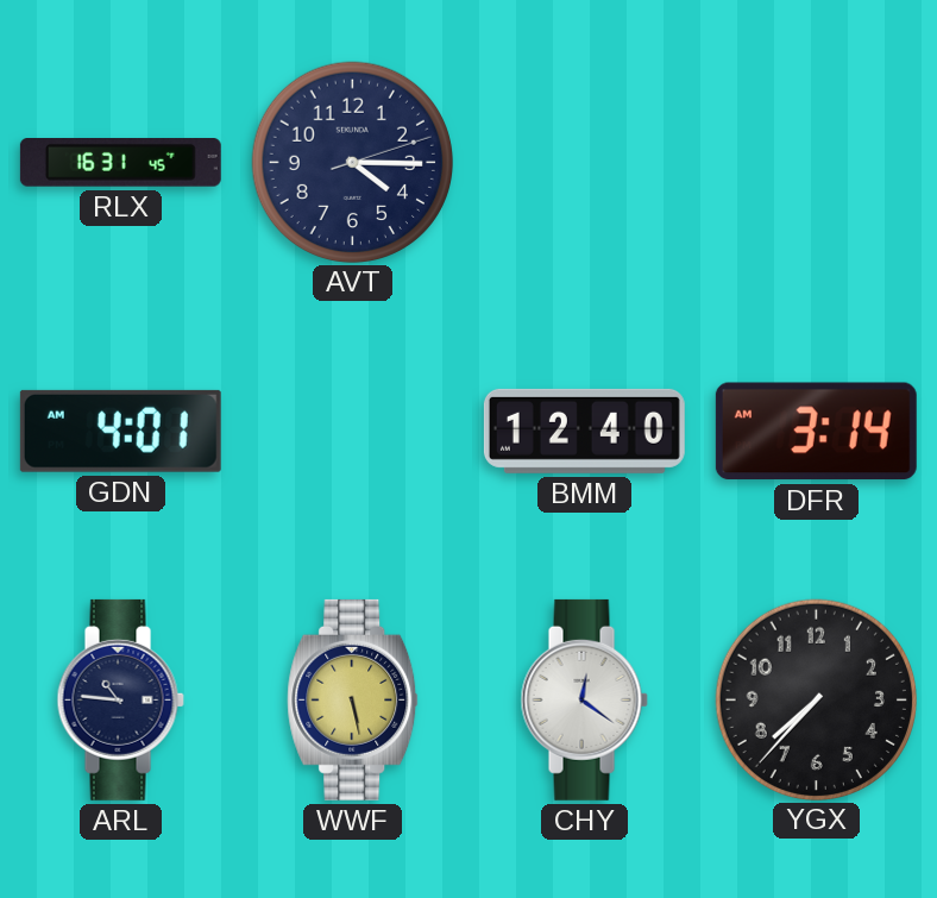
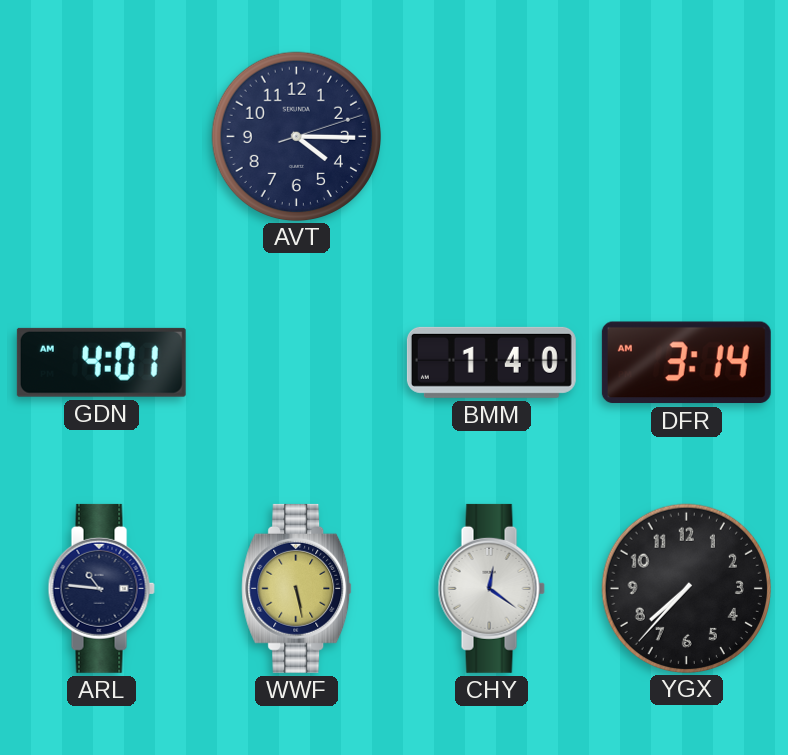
RLX: 16:31 -> none (120, 163)
BMM: 12:40 -> 1:40 (491, 362)
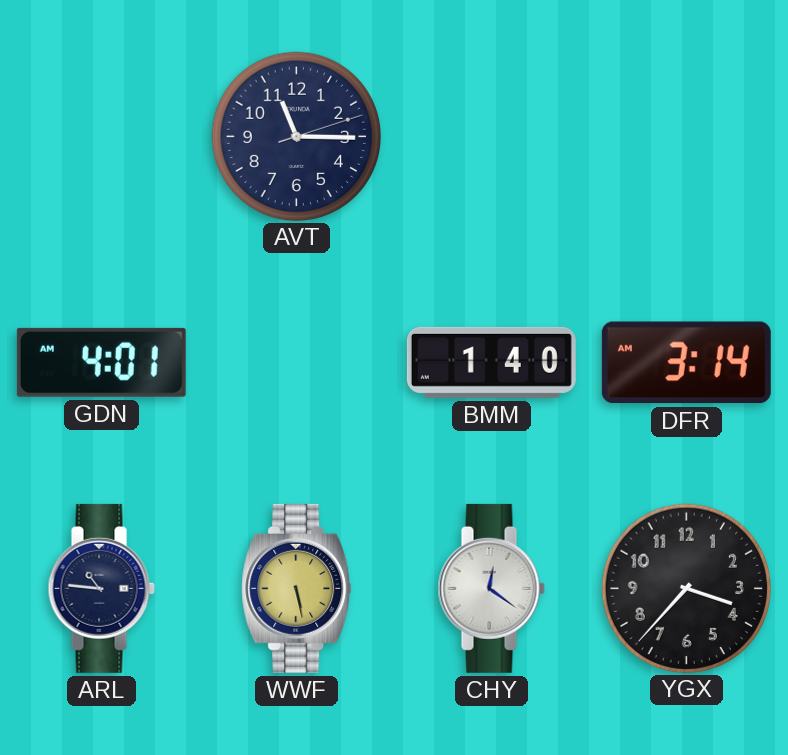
AVT: 4:15 -> 11:15 (296, 136)
YGX: 7:37 -> 3:37 (686, 588)
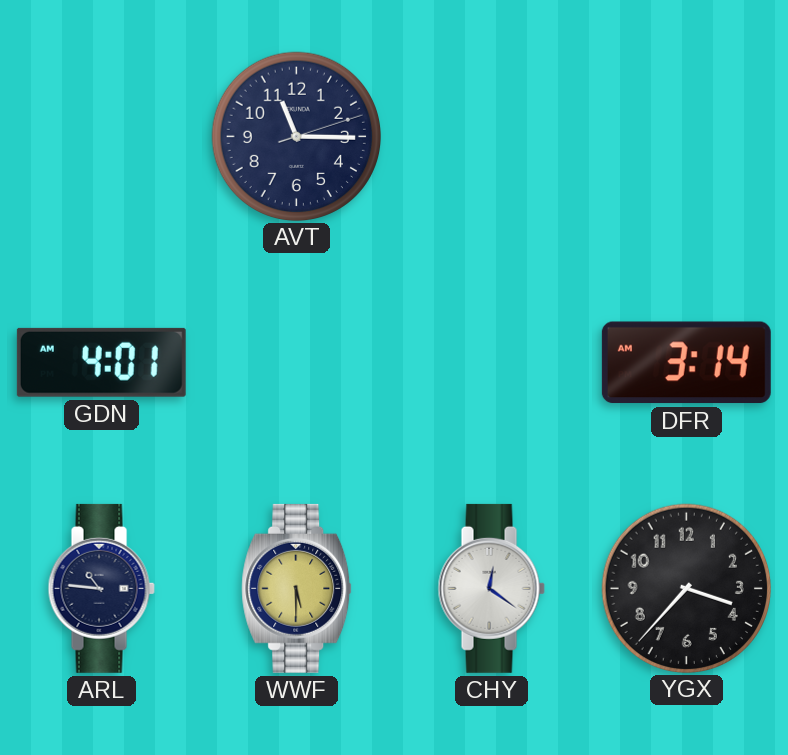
BMM: 1:40 -> none (491, 362)
WWF: 5:28 -> 5:30 (297, 588)
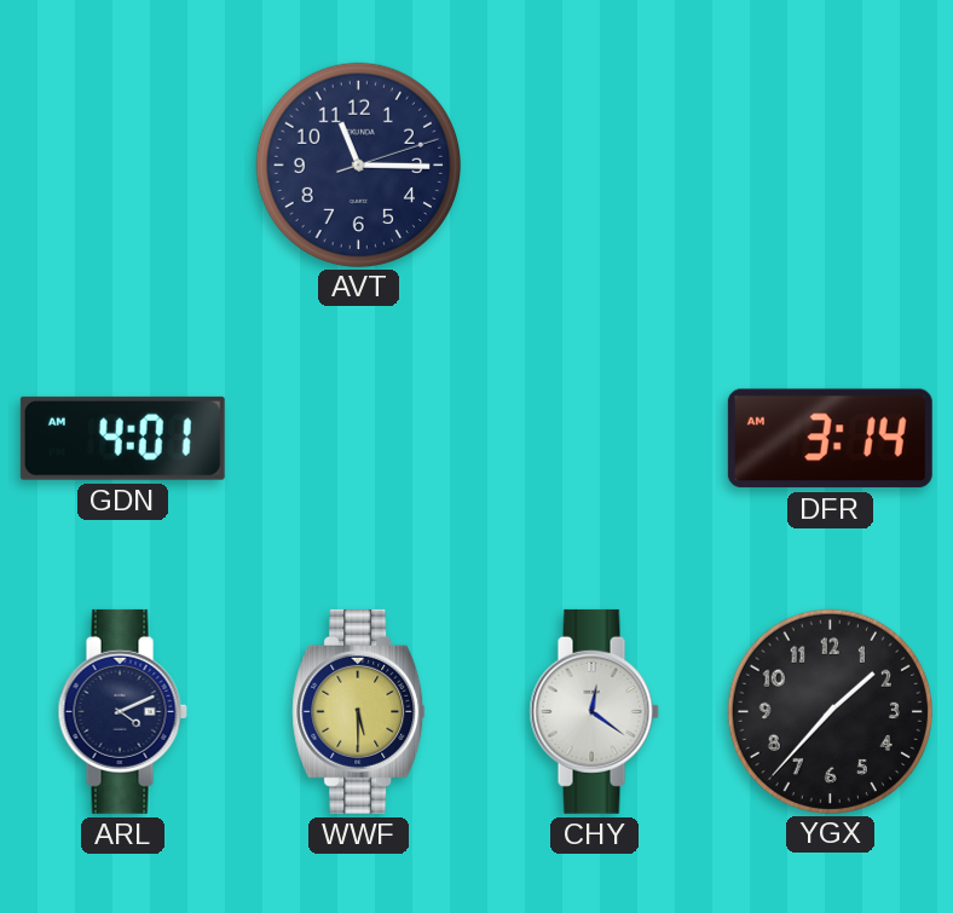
ARL: 10:46 -> 4:11 (122, 711)
YGX: 3:37 -> 1:37 (830, 711)
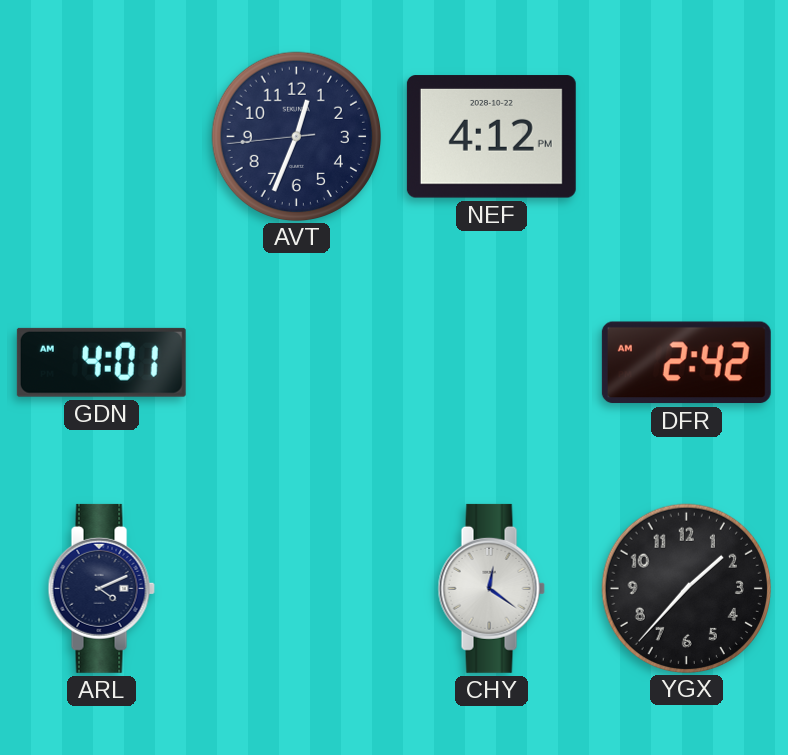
AVT: 11:15 -> 12:33 (296, 136)
NEF: none -> 4:12 (491, 137)
DFR: 3:14 -> 2:42 (686, 363)
WWF: 5:30 -> none (359, 711)
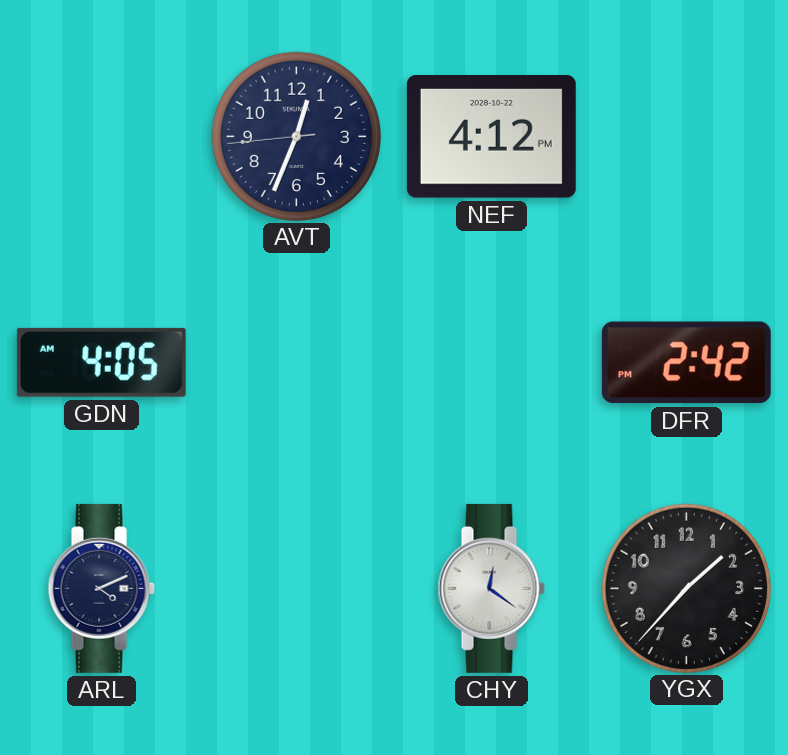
GDN: 4:01 -> 4:05 (101, 362)
DFR: 2:42 AM -> 2:42 PM (686, 363)
